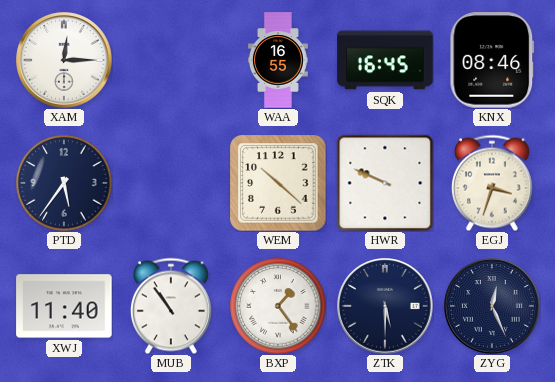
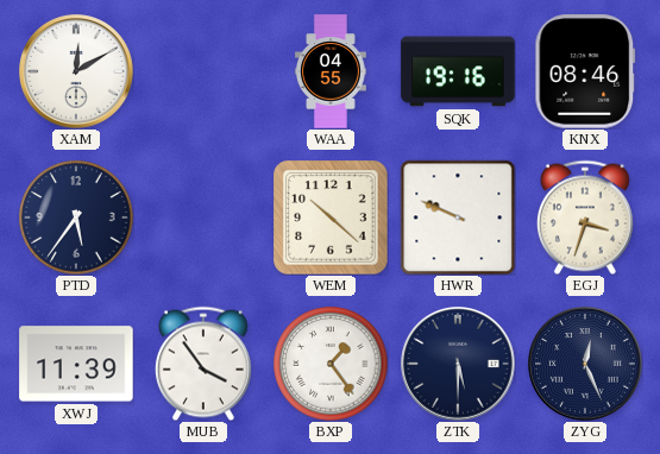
XAM: 12:15 -> 12:10 (76, 71)
WAA: 16:55 -> 04:55 (331, 71)
SQK: 16:45 -> 19:16 (458, 71)
XWJ: 11:40 -> 11:39 (76, 364)
MUB: 10:54 -> 3:54 (203, 364)
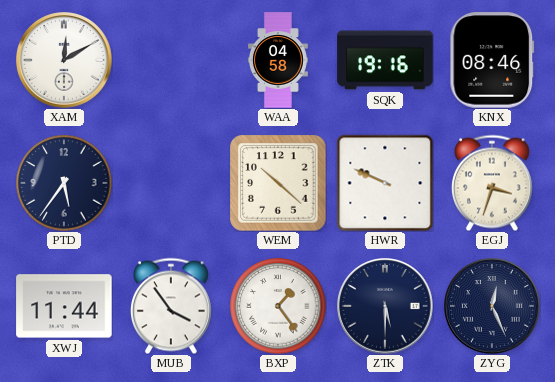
WAA: 04:55 -> 04:58 (278, 60)
XWJ: 11:39 -> 11:44 (64, 306)
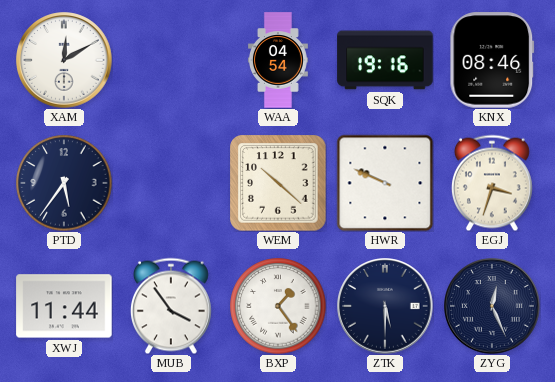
WAA: 04:58 -> 04:54 (278, 60)
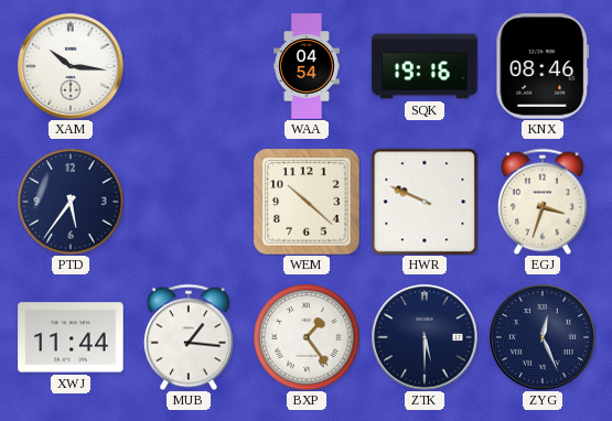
XAM: 12:10 -> 10:16 (71, 66)
MUB: 3:54 -> 1:16 (189, 337)
